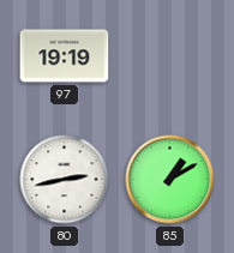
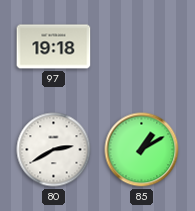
97: 19:19 -> 19:18 (54, 47)
80: 2:43 -> 2:40 (54, 150)
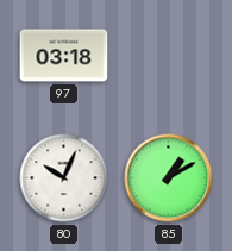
97: 19:18 -> 03:18 (64, 56)
80: 2:40 -> 10:04 (64, 178)
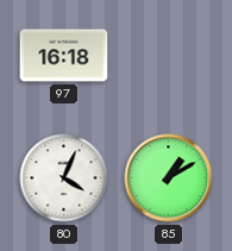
97: 03:18 -> 16:18 (64, 56)
80: 10:04 -> 4:04 (64, 178)
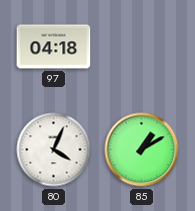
97: 16:18 -> 04:18 (54, 47)
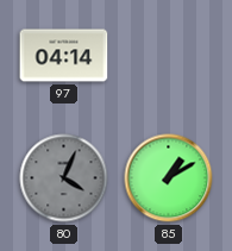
97: 04:18 -> 04:14 (64, 56)
80 dial: white -> grey (64, 178)
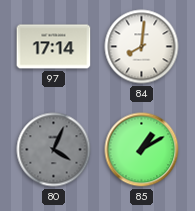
97: 04:14 -> 17:14 (54, 47)
84: none -> 8:01 (142, 47)
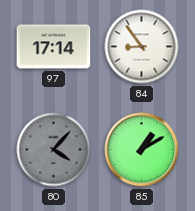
84: 8:01 -> 8:54 (142, 47)
80: 4:04 -> 4:07 (54, 150)
